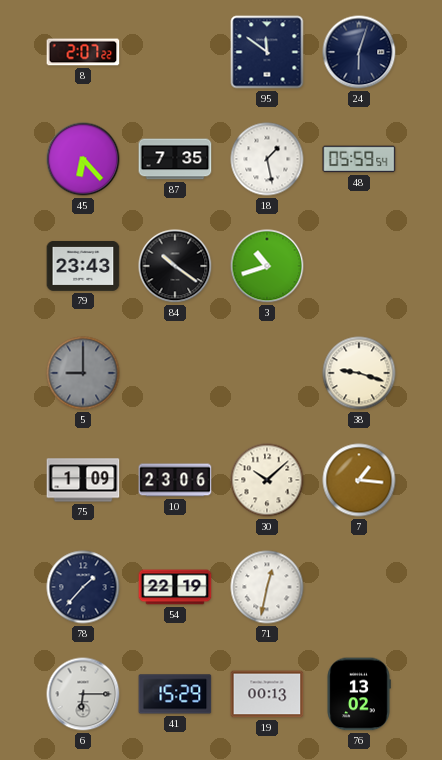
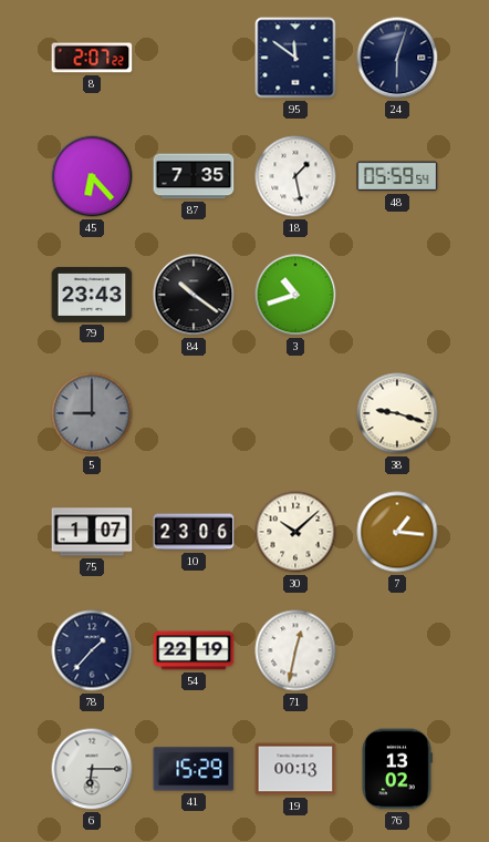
75: 1:09 -> 1:07 (92, 532)
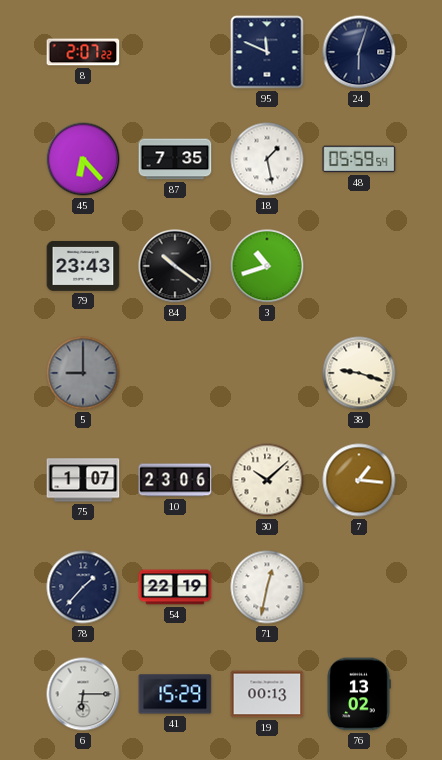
95: 11:51 -> 11:49 (267, 52)
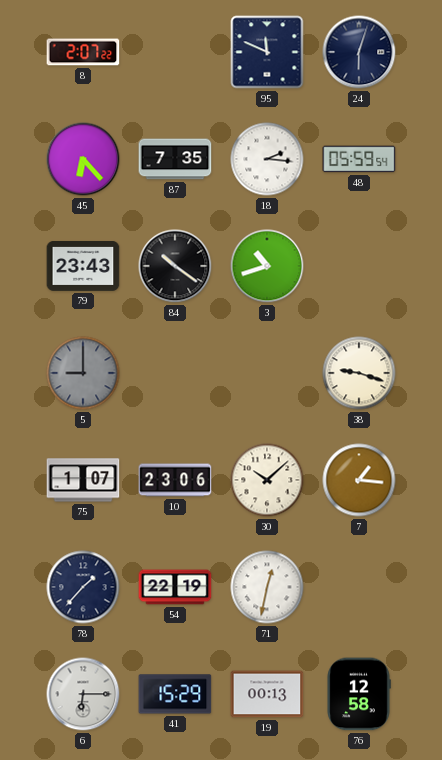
18: 1:28 -> 2:16 (267, 159)
76: 13:02 -> 12:58 (359, 694)
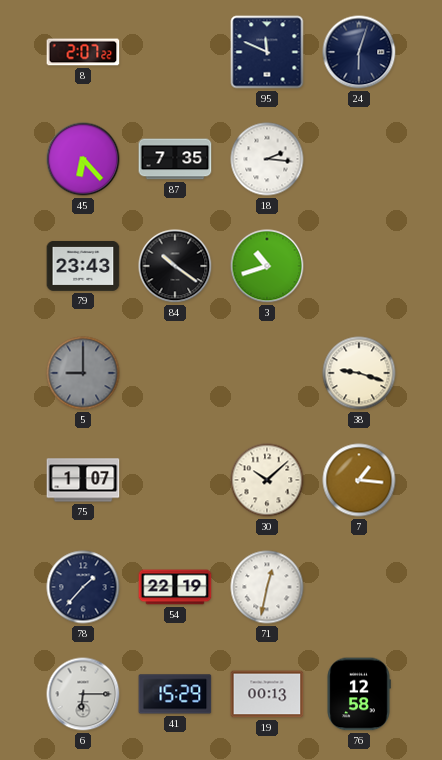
48: 05:59 -> none (359, 159)
10: 23:06 -> none (175, 480)
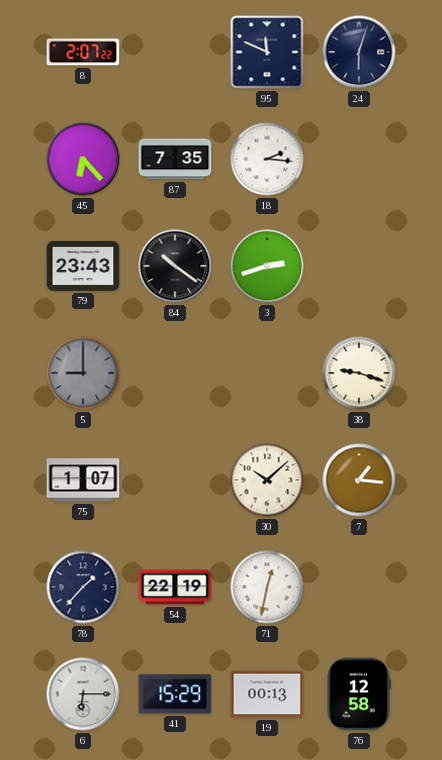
3: 10:42 -> 2:42 (267, 266)
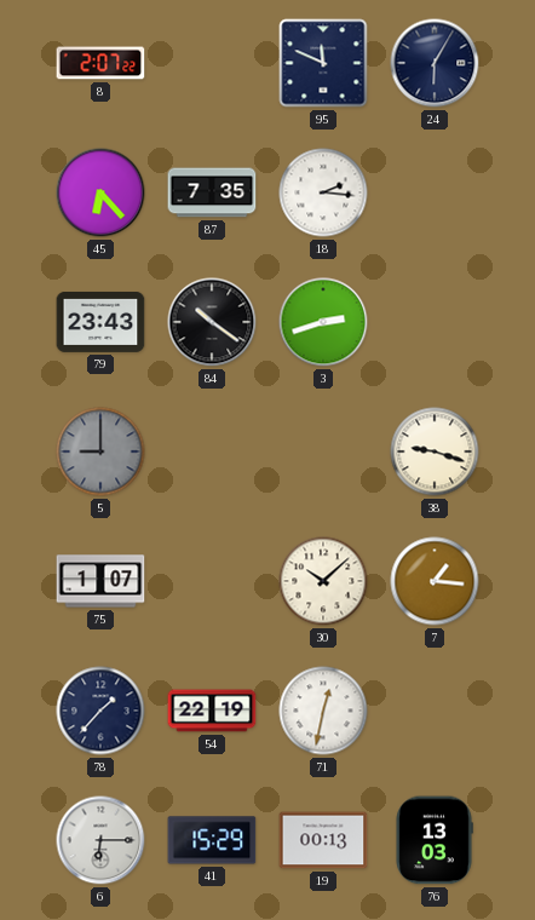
24: 6:03 -> 6:05 (435, 63)
76: 12:58 -> 13:03 (435, 840)
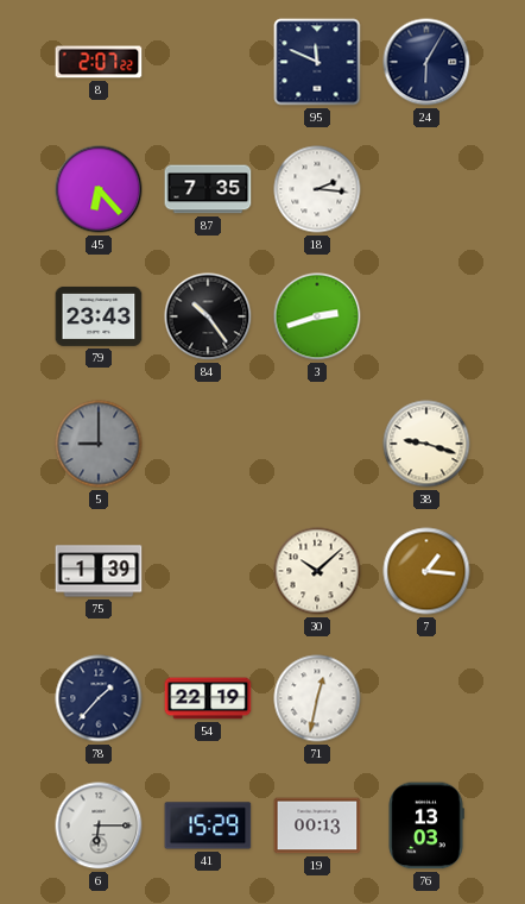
84: 10:21 -> 10:24 (208, 316)
75: 1:07 -> 1:39 (99, 571)
